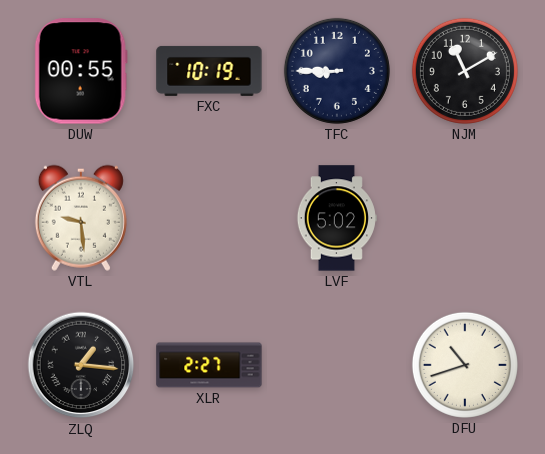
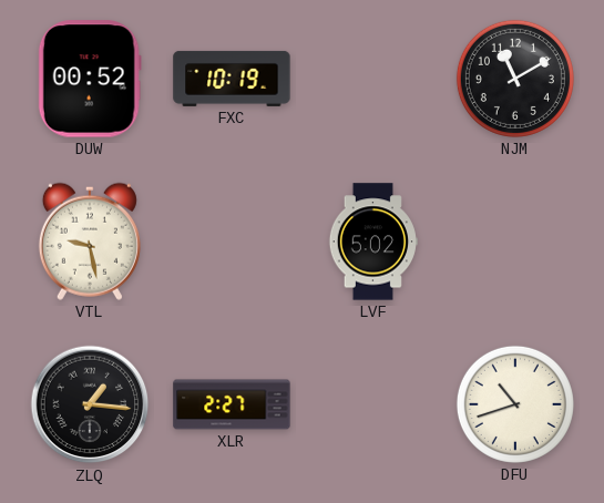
DUW: 00:55 -> 00:52 (90, 79)
TFC: 8:45 -> none (337, 71)
VTL: 9:29 -> 9:28 (90, 242)
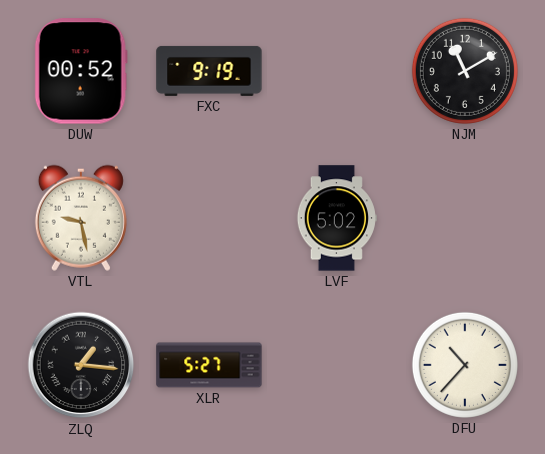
FXC: 10:19 -> 9:19 (209, 71)
XLR: 2:27 -> 5:27 (209, 365)
DFU: 10:42 -> 10:37 (465, 365)
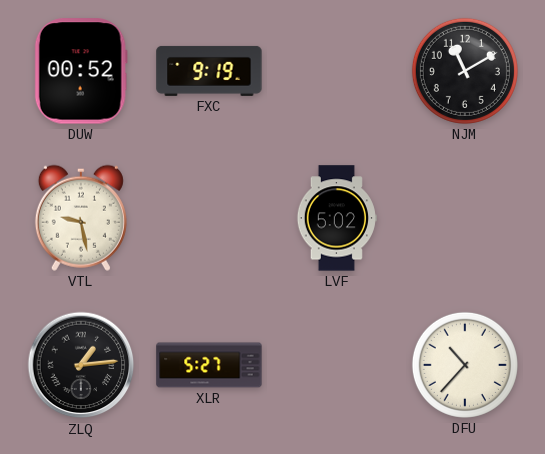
ZLQ: 1:16 -> 1:14 (81, 365)
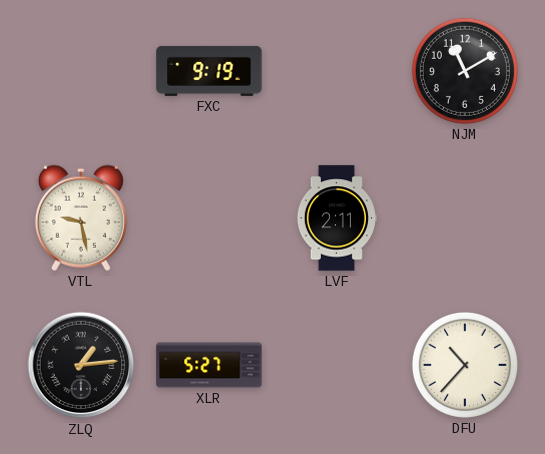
DUW: 00:52 -> none (81, 71)
LVF: 5:02 -> 2:11 (337, 218)
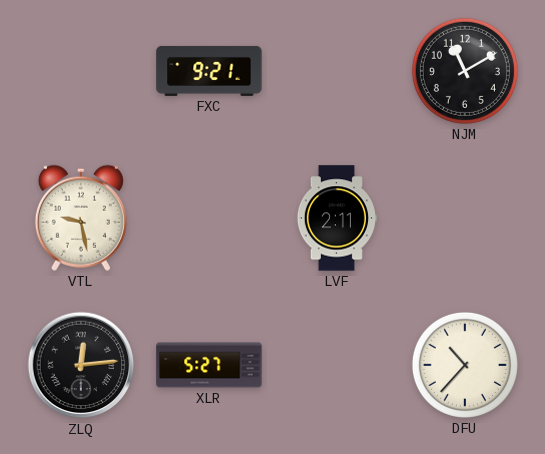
FXC: 9:19 -> 9:21 (209, 71)
ZLQ: 1:14 -> 12:14 (81, 365)
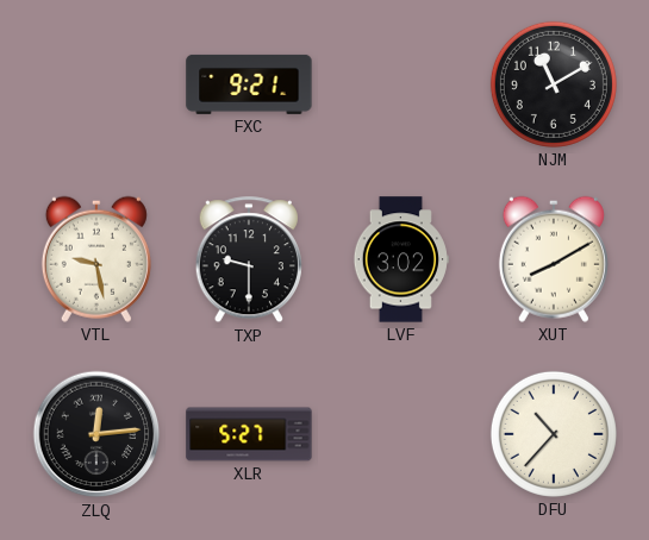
TXP: none -> 9:30 (249, 260)
LVF: 2:11 -> 3:02 (401, 259)
XUT: none -> 8:10 (554, 259)
